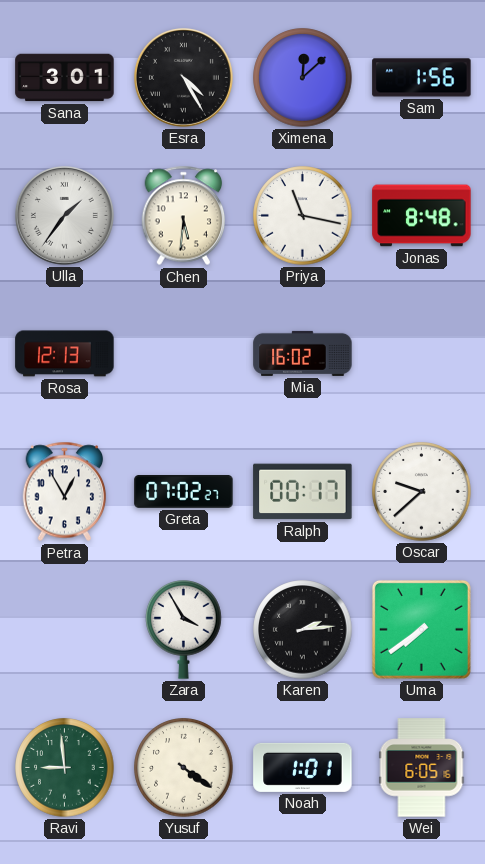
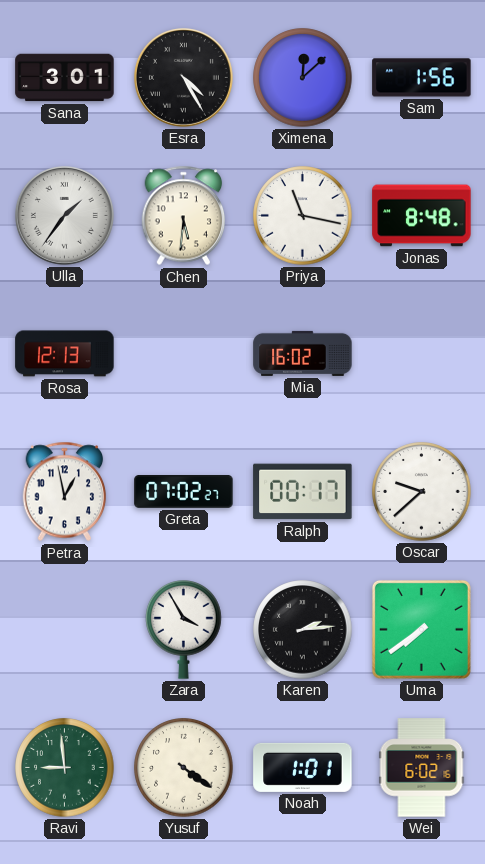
Petra: 12:55 -> 12:58 (65, 492)
Wei: 6:05 -> 6:02 (422, 768)
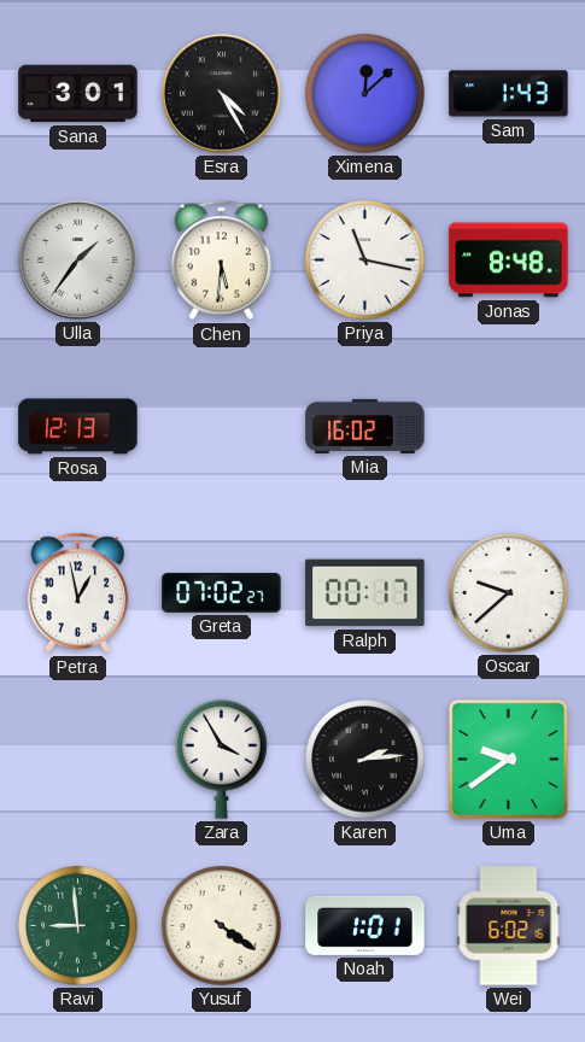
Sam: 1:56 -> 1:43 (509, 94)
Uma: 7:39 -> 9:39 (508, 759)
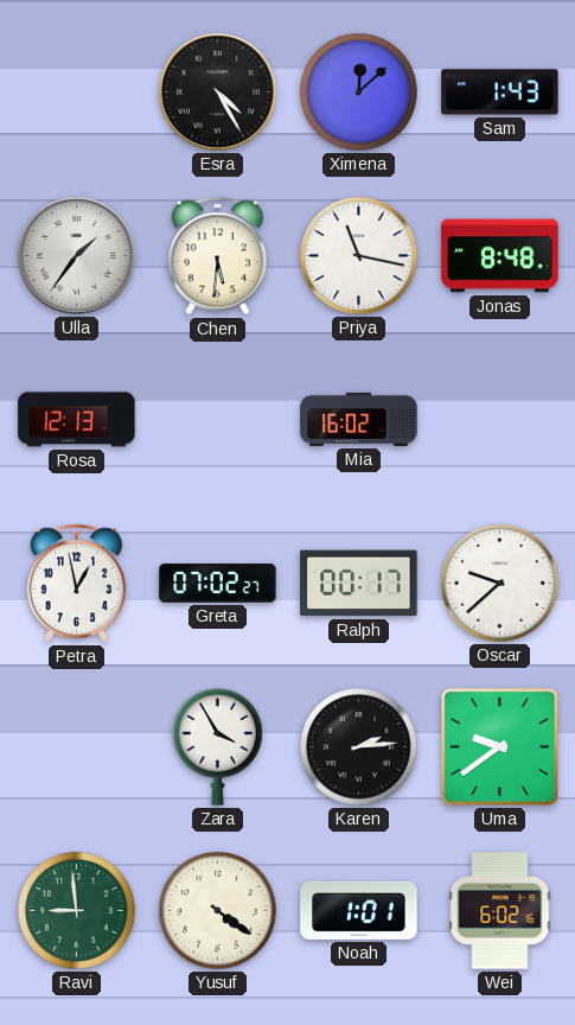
Sana: 3:01 -> none (78, 94)
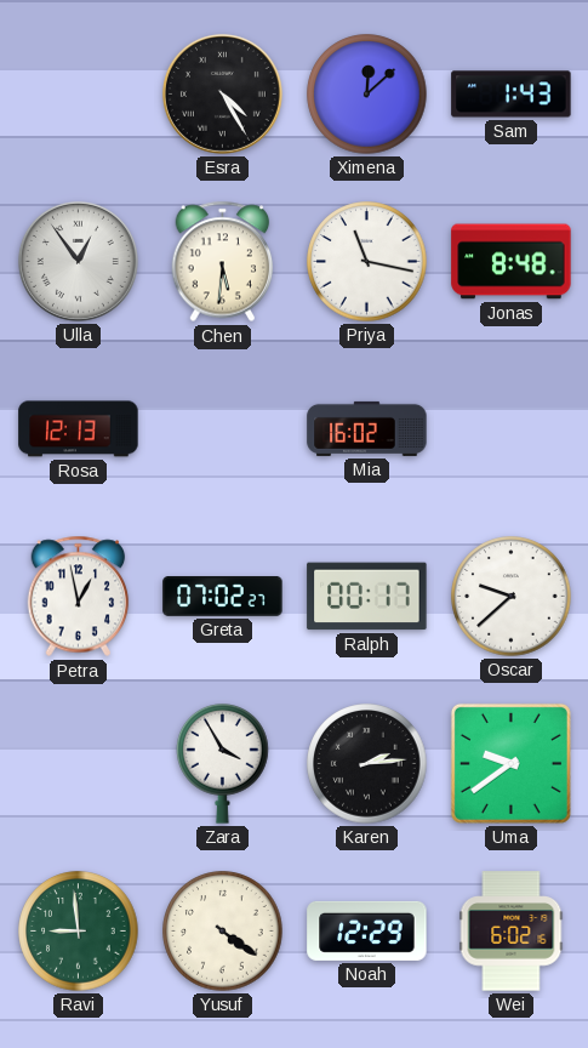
Ulla: 1:36 -> 12:54 (78, 261)
Noah: 1:01 -> 12:29 (367, 930)
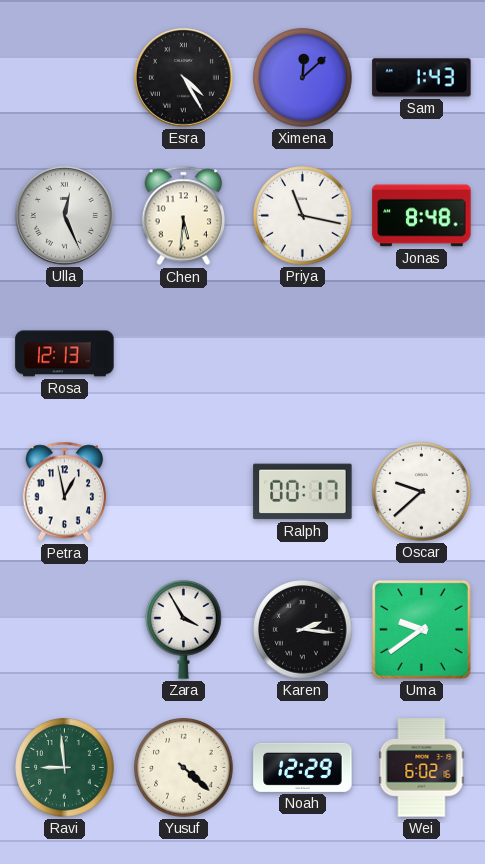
Ulla: 12:54 -> 12:26 (64, 215)
Mia: 16:02 -> none (367, 428)
Greta: 07:02 -> none (223, 597)
Karen: 2:14 -> 2:16 (303, 630)
Yusuf: 4:21 -> 4:22 (184, 768)
